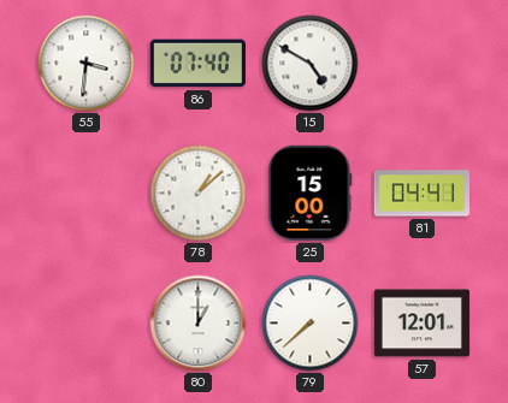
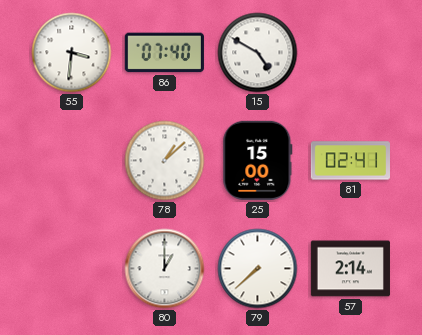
81: 04:41 -> 02:41 (350, 161)
57: 12:01 -> 2:14 (350, 269)
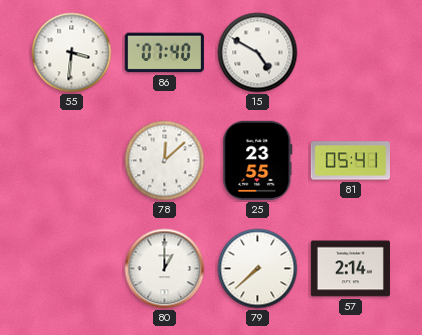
78: 1:08 -> 12:08 (165, 161)
25: 15:00 -> 23:55 (258, 160)
81: 02:41 -> 05:41 (350, 161)
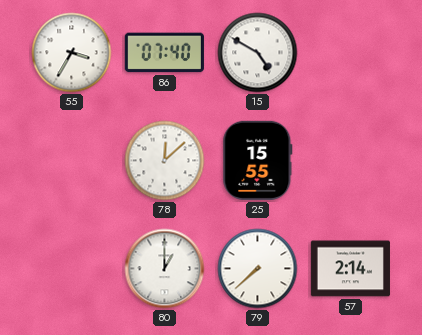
55: 3:31 -> 3:35 (72, 53)
25: 23:55 -> 15:55 (258, 160)
81: 05:41 -> none (350, 161)
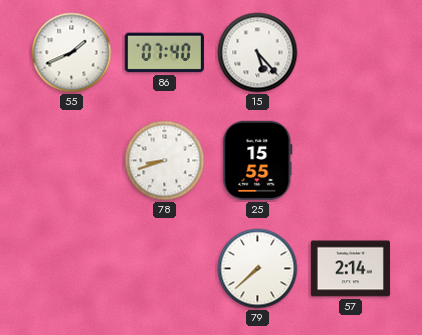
55: 3:35 -> 1:41 (72, 53)
15: 4:50 -> 5:23 (258, 53)
78: 12:08 -> 8:42 (165, 161)
80: 1:00 -> none (165, 269)
